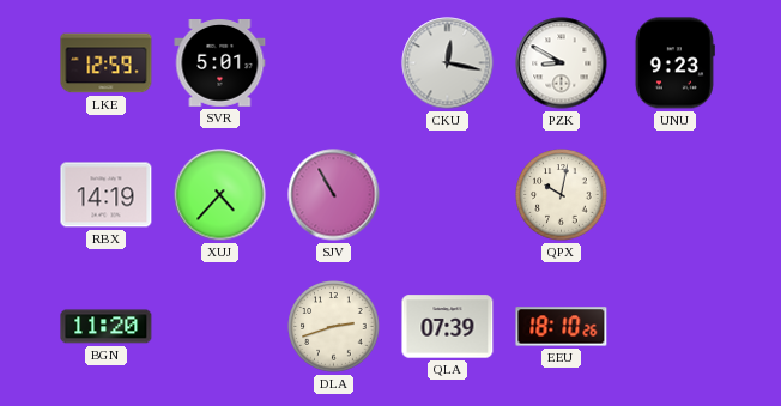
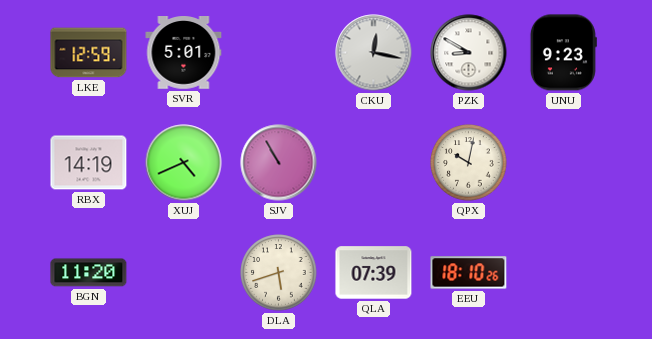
XUJ: 4:37 -> 4:41 (184, 163)
DLA: 2:42 -> 5:42 (279, 273)
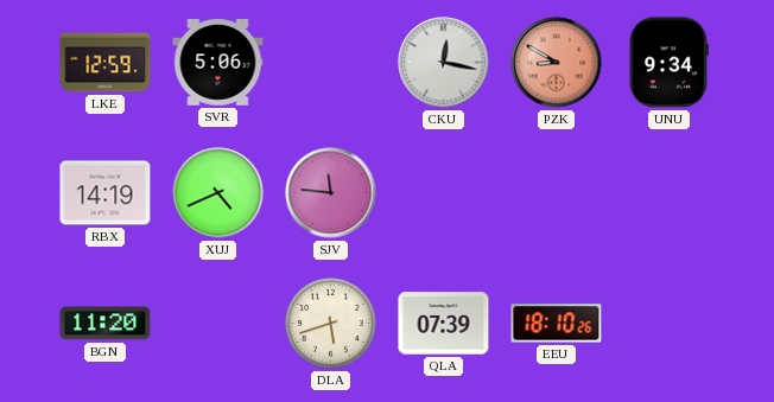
SVR: 5:01 -> 5:06 (218, 63)
PZK dial: white -> salmon (557, 63)
UNU: 9:23 -> 9:34 (668, 63)
SJV: 10:55 -> 11:46 (331, 193)
QPX: 10:02 -> none (469, 163)
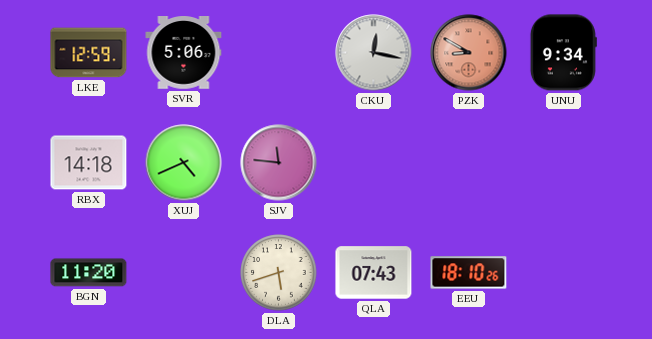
RBX: 14:19 -> 14:18 (89, 163)
QLA: 07:39 -> 07:43 (374, 273)
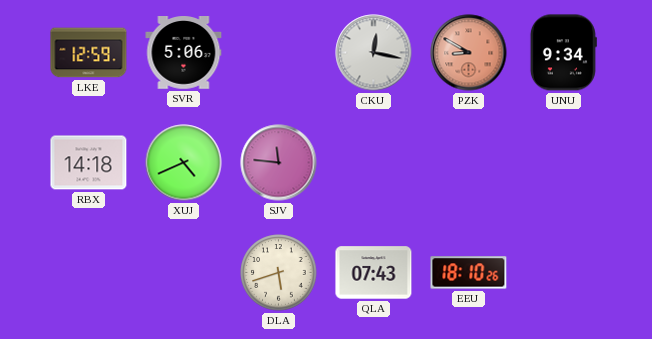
BGN: 11:20 -> none (89, 273)
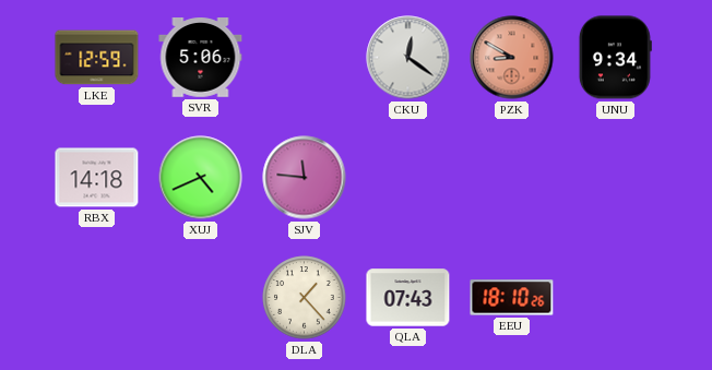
CKU: 12:17 -> 12:21 (408, 58)
DLA: 5:42 -> 1:23 (305, 298)
